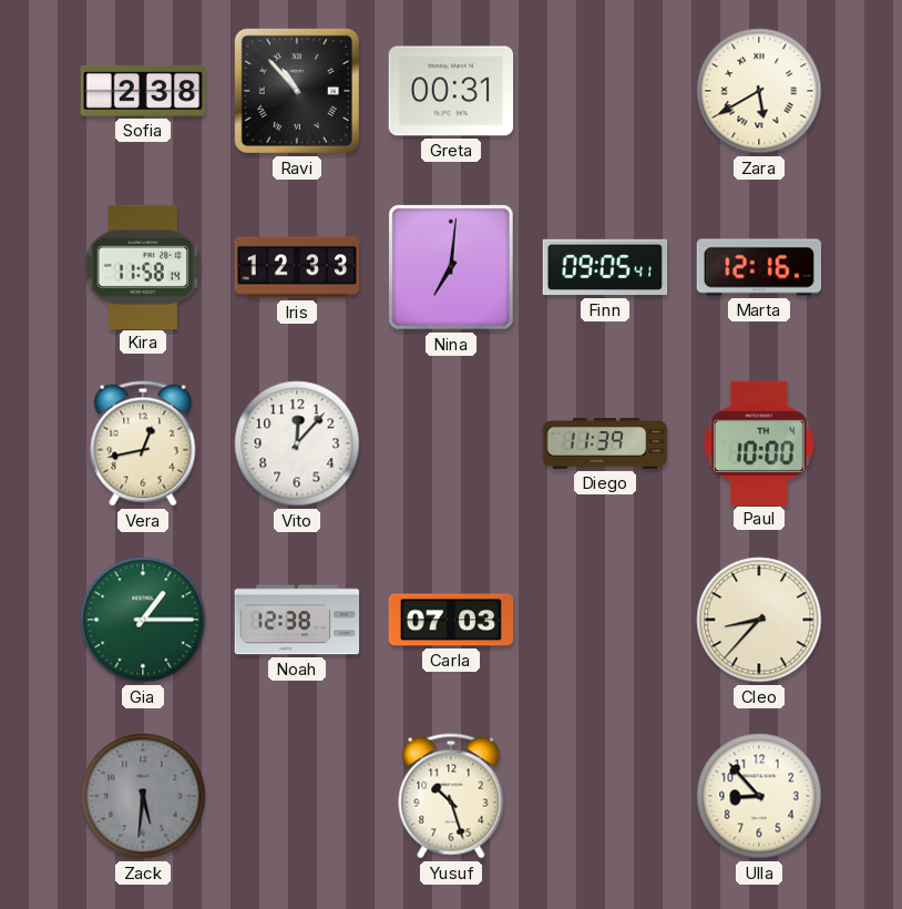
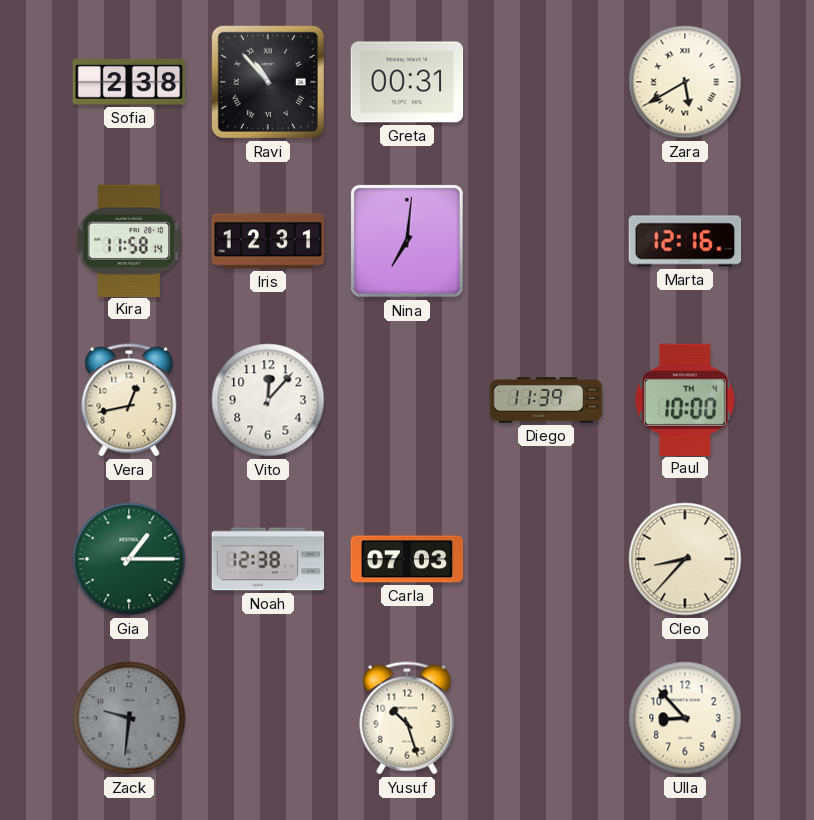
Iris: 12:33 -> 12:31 (268, 241)
Finn: 09:05 -> none (605, 267)
Zack: 5:31 -> 9:31 (129, 718)
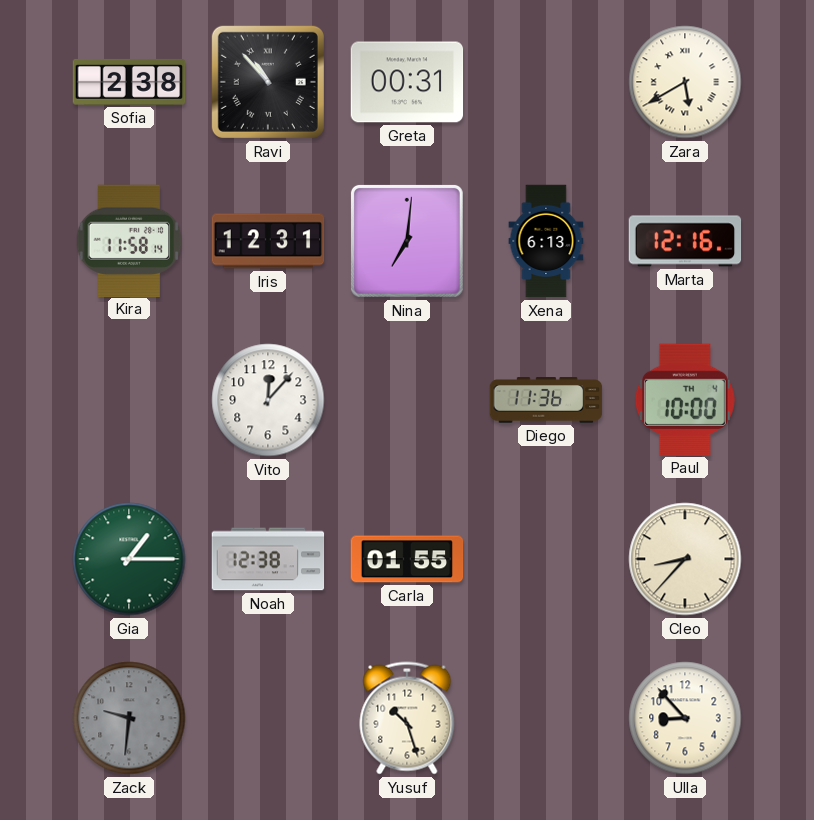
Xena: none -> 6:13 (546, 241)
Vera: 12:43 -> none (129, 400)
Diego: 11:39 -> 11:36 (546, 400)
Carla: 07:03 -> 01:55 (407, 559)
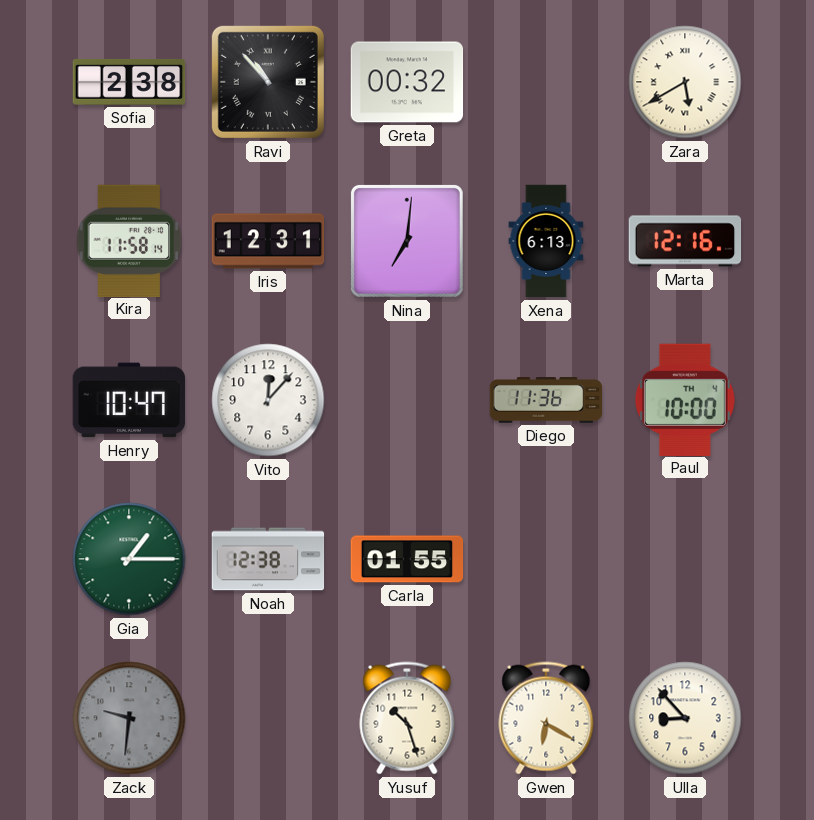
Greta: 00:31 -> 00:32 (407, 82)
Henry: none -> 10:47 (128, 400)
Cleo: 8:37 -> none (685, 559)
Gwen: none -> 6:20 (546, 718)
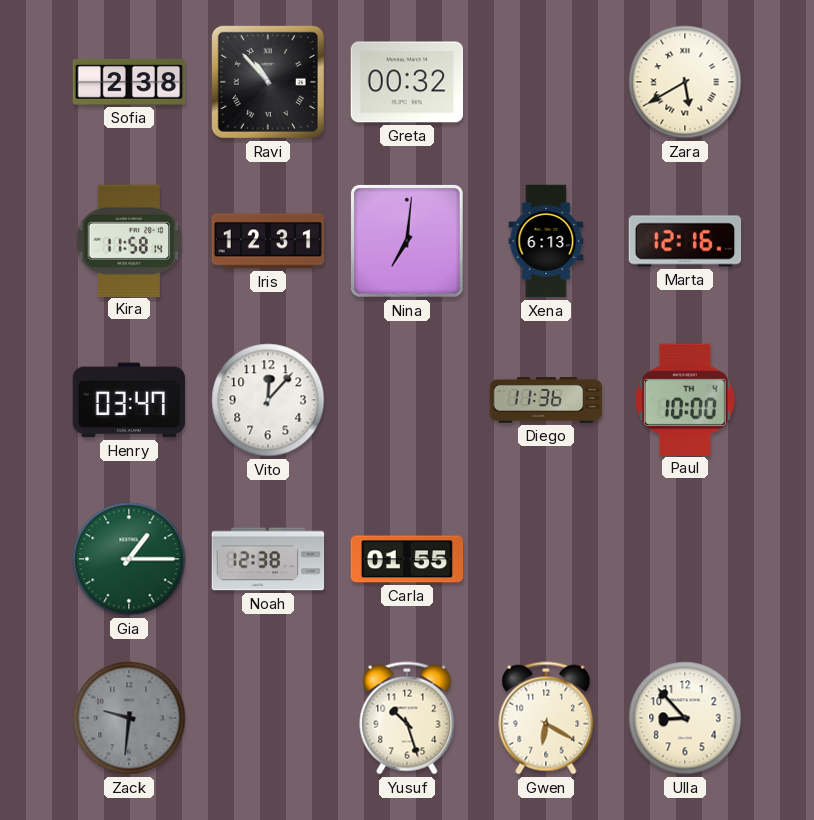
Henry: 10:47 -> 03:47 (128, 400)
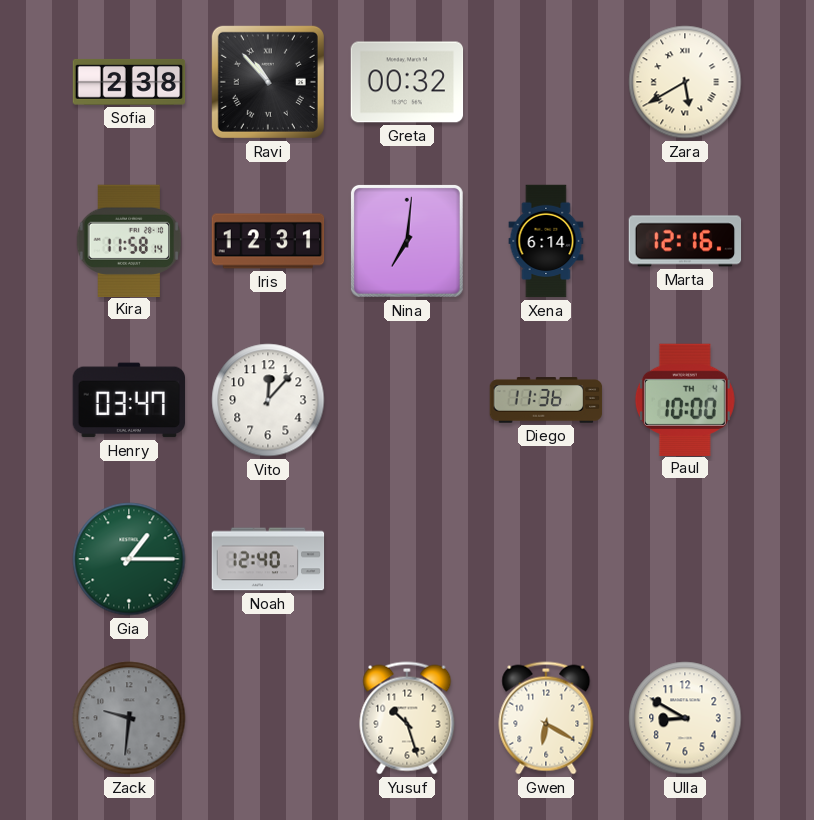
Xena: 6:13 -> 6:14 (546, 241)
Noah: 12:38 -> 12:40 (268, 559)
Carla: 01:55 -> none (407, 559)
Ulla: 8:53 -> 8:50 (685, 718)
